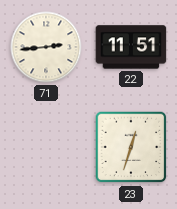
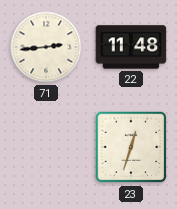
22: 11:51 -> 11:48 (131, 47)
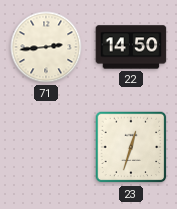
22: 11:48 -> 14:50 (131, 47)
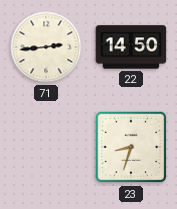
23: 12:33 -> 8:33 (131, 147)
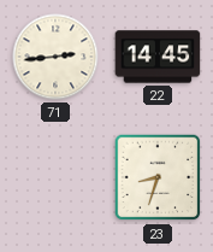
22: 14:50 -> 14:45 (158, 57)
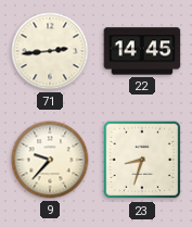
9: none -> 9:37 (50, 160)
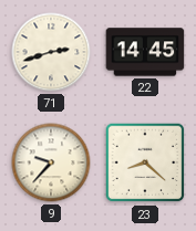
71: 2:44 -> 2:42 (51, 52)
23: 8:33 -> 8:22 (145, 162)
